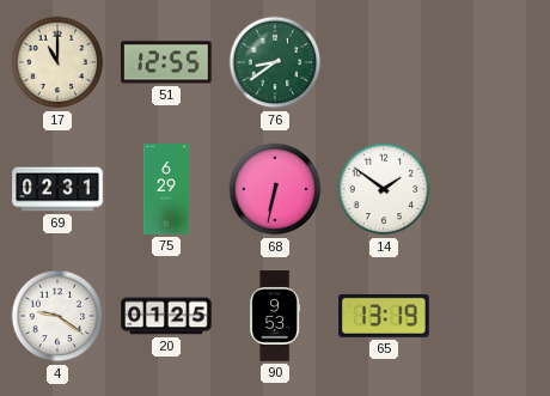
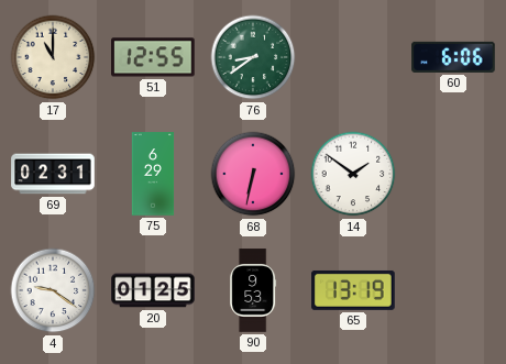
60: none -> 6:06 (453, 57)
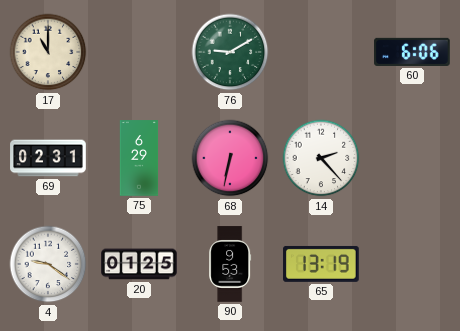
51: 12:55 -> none (154, 57)
76: 8:39 -> 9:10 (230, 52)
14: 1:51 -> 2:23 (321, 158)
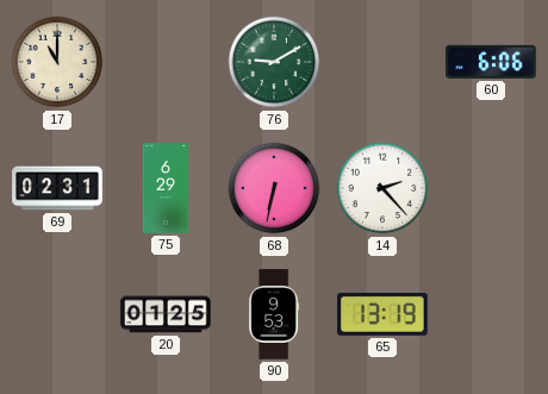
4: 9:21 -> none (48, 264)
